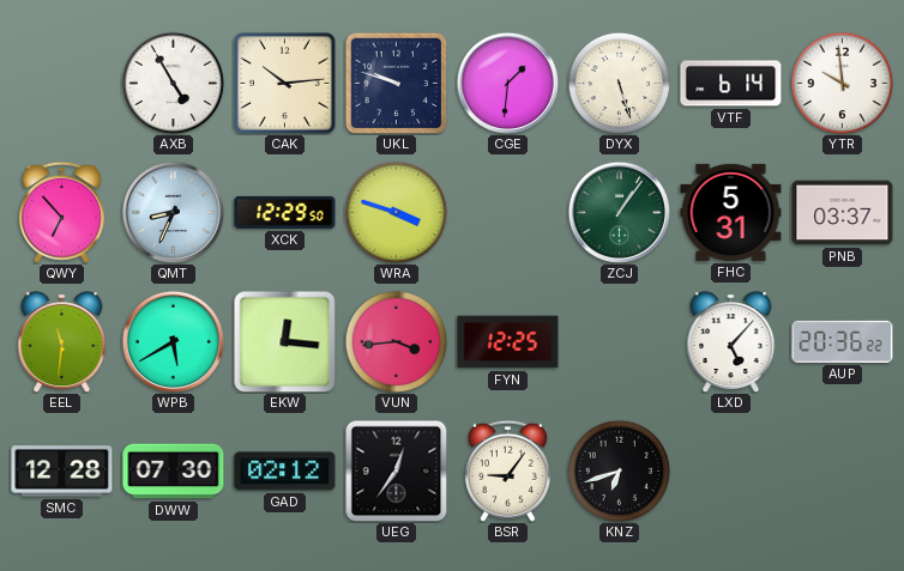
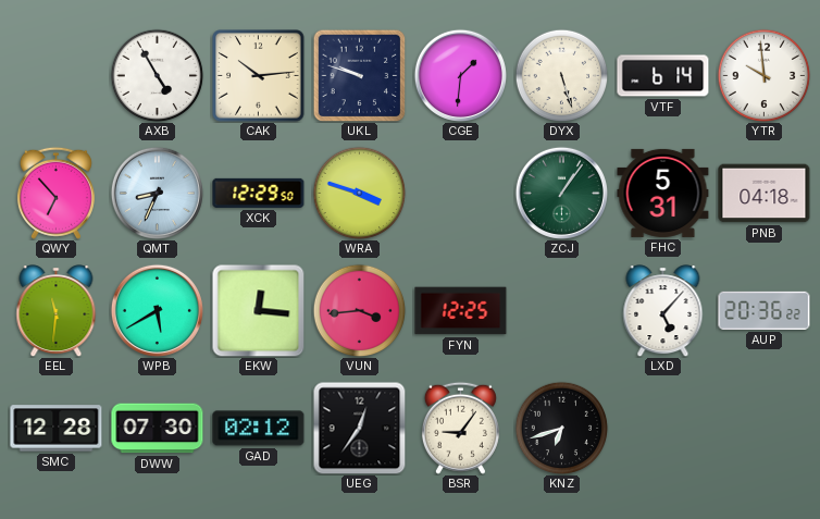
PNB: 03:37 -> 04:18 (765, 194)
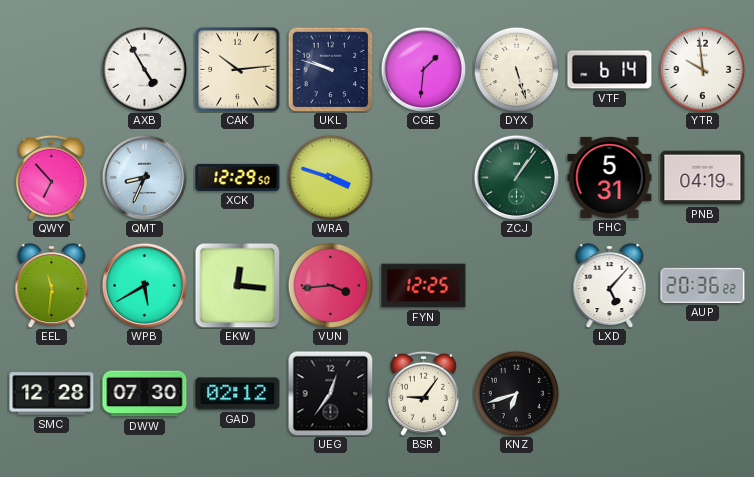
PNB: 04:18 -> 04:19 (703, 178)
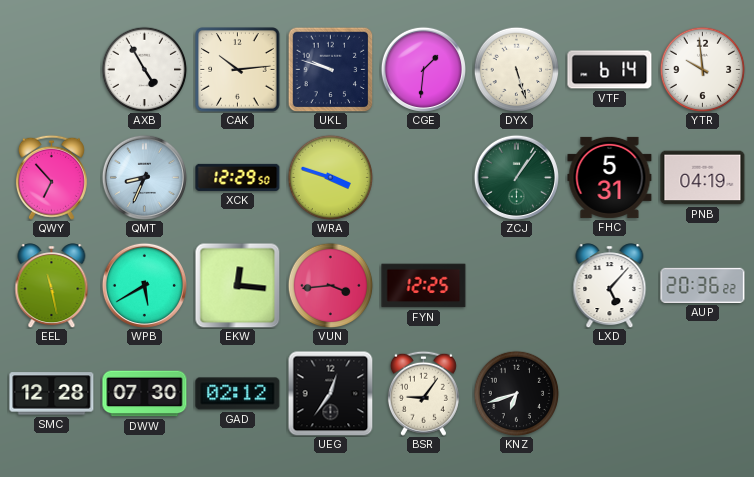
EEL: 11:31 -> 11:28 (52, 286)
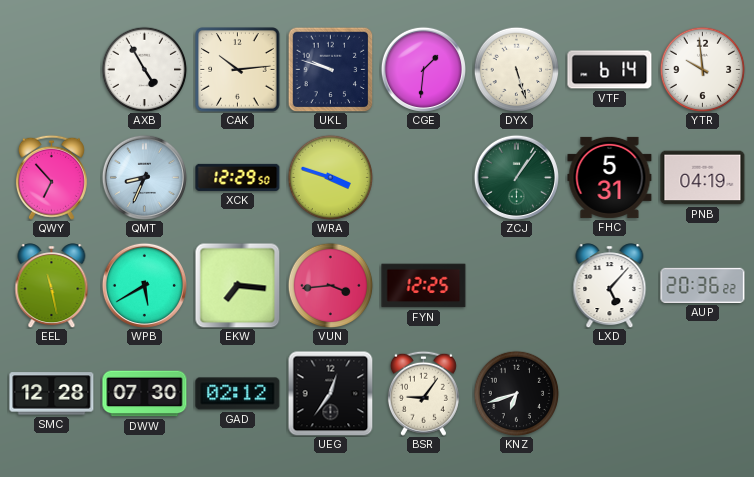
EKW: 12:16 -> 7:16 (237, 285)
